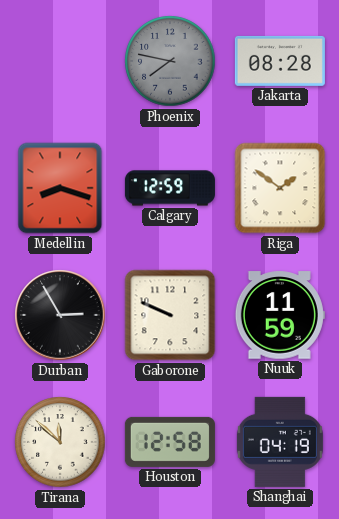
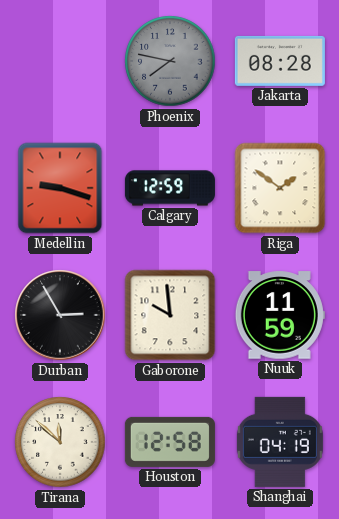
Medellin: 8:18 -> 9:18 (60, 188)
Gaborone: 9:49 -> 9:59 (170, 315)
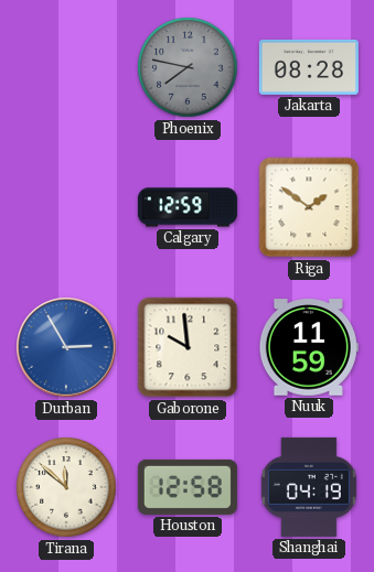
Medellin: 9:18 -> none (60, 188)
Durban dial: black -> blue (66, 347)
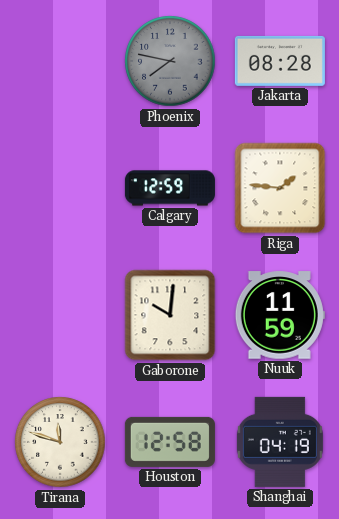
Riga: 1:51 -> 1:46 (280, 188)
Durban: 2:55 -> none (66, 347)
Gaborone: 9:59 -> 10:01 (170, 315)
Tirana: 11:52 -> 11:48 (60, 442)
